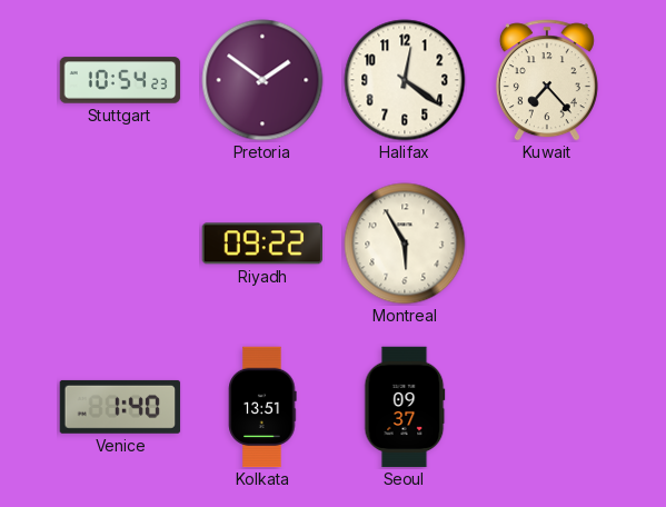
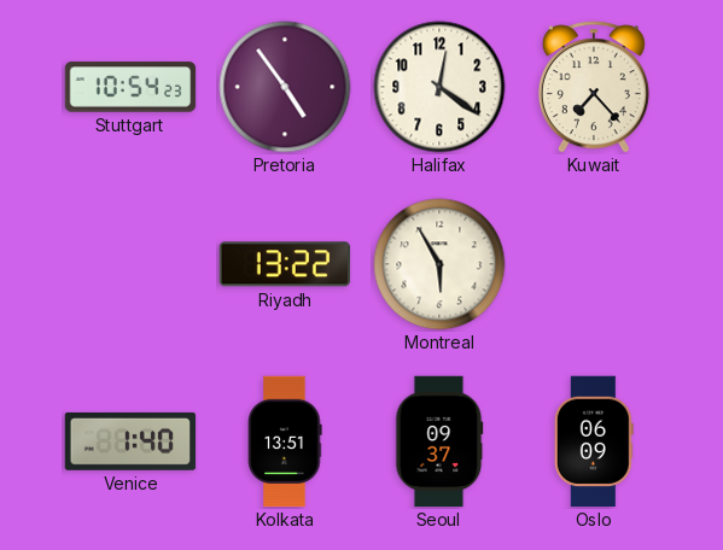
Pretoria: 1:51 -> 4:54 (285, 87)
Riyadh: 09:22 -> 13:22 (284, 264)
Oslo: none -> 06:09 (594, 441)
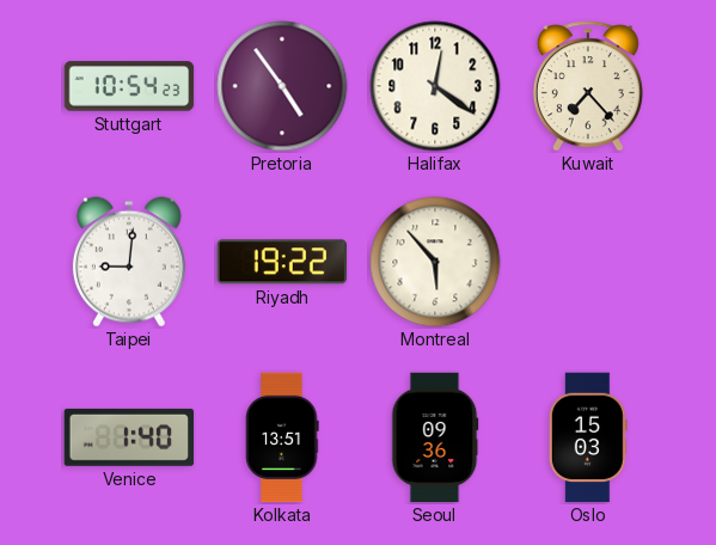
Taipei: none -> 9:01 (129, 262)
Riyadh: 13:22 -> 19:22 (281, 262)
Montreal: 5:55 -> 5:53 (435, 262)
Seoul: 09:37 -> 09:36 (435, 437)
Oslo: 06:09 -> 15:03 (588, 437)
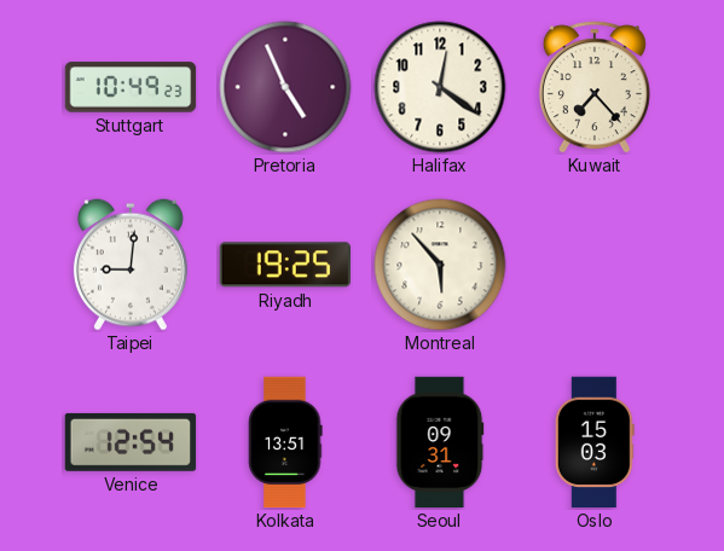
Stuttgart: 10:54 -> 10:49 (131, 87)
Pretoria: 4:54 -> 4:56 (285, 87)
Riyadh: 19:22 -> 19:25 (284, 265)
Venice: 1:40 -> 12:54 (131, 442)
Seoul: 09:36 -> 09:31 (440, 442)
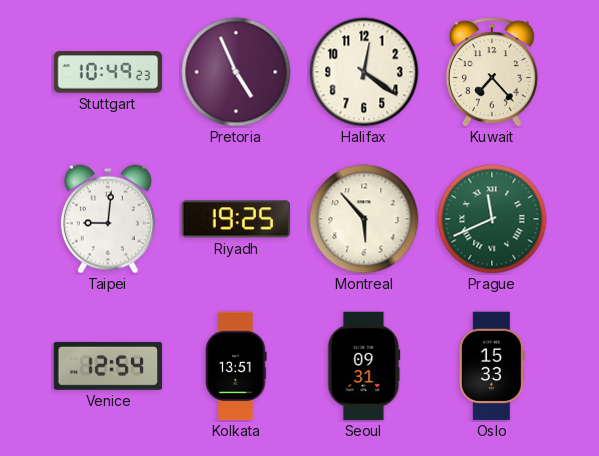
Prague: none -> 11:41 (492, 219)
Oslo: 15:03 -> 15:33 (492, 366)
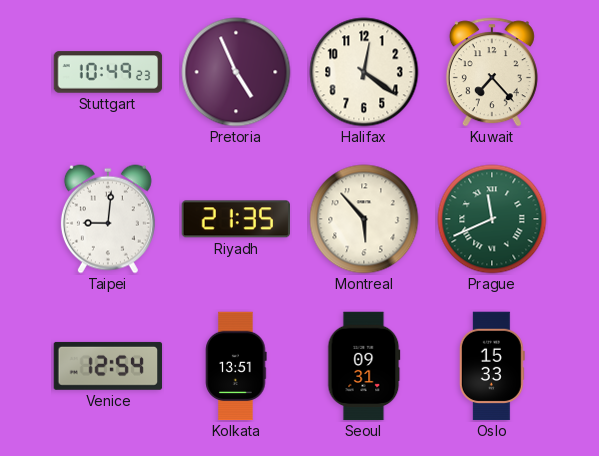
Riyadh: 19:25 -> 21:35 (235, 219)
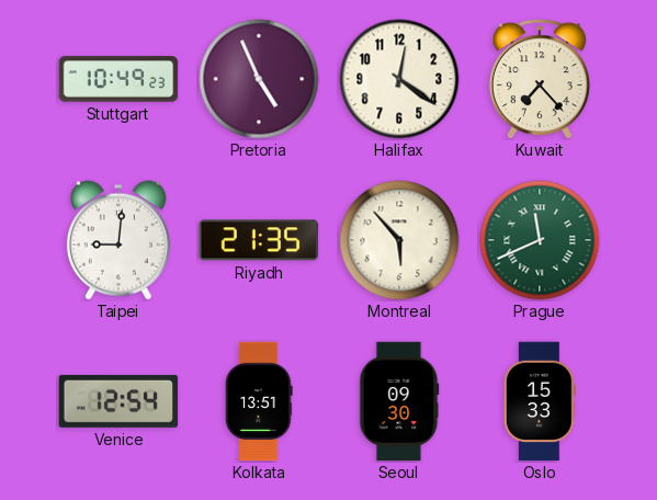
Seoul: 09:31 -> 09:30 (399, 401)
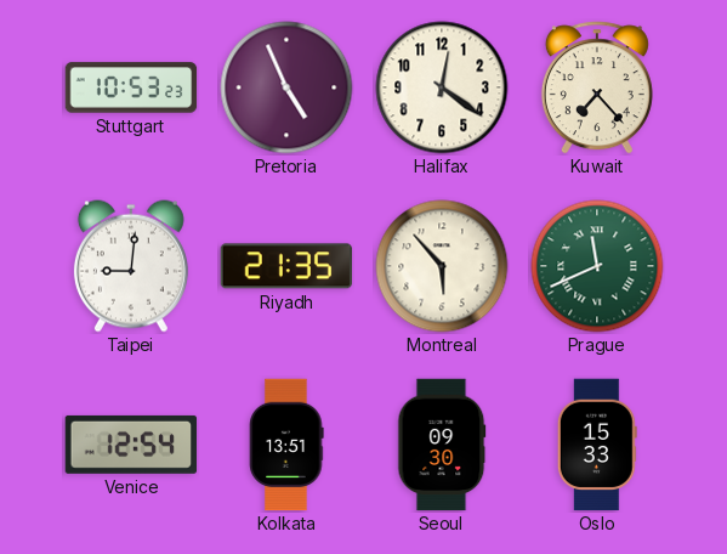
Stuttgart: 10:49 -> 10:53 (131, 87)
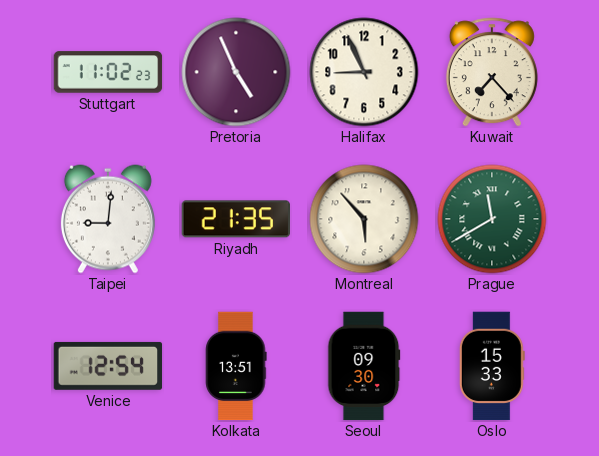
Stuttgart: 10:53 -> 11:02 (108, 72)
Halifax: 12:21 -> 8:56 (364, 72)
Prague: 11:41 -> 11:40 (492, 219)
